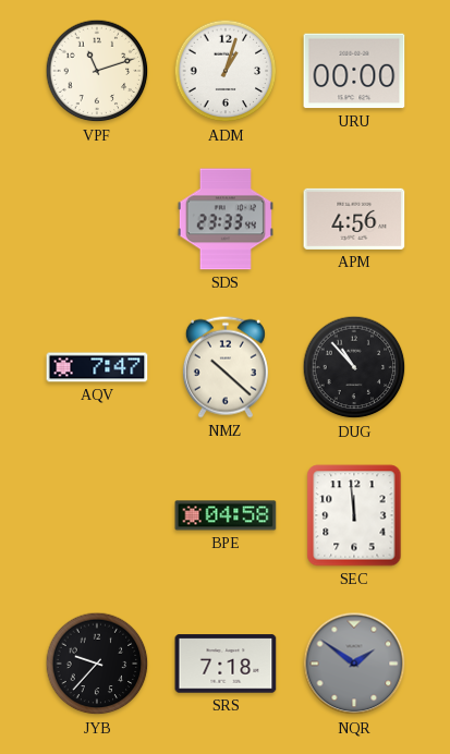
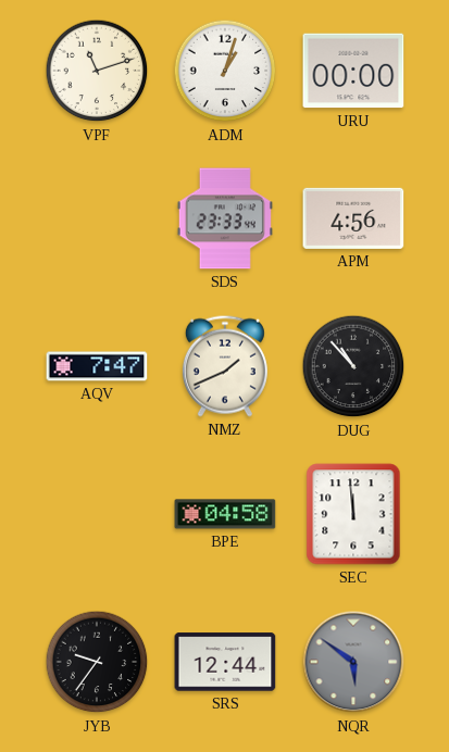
NMZ: 10:22 -> 1:41 (225, 366)
JYB: 9:37 -> 9:36 (97, 662)
SRS: 7:18 -> 12:44 (225, 662)
NQR: 1:51 -> 5:51 (353, 662)
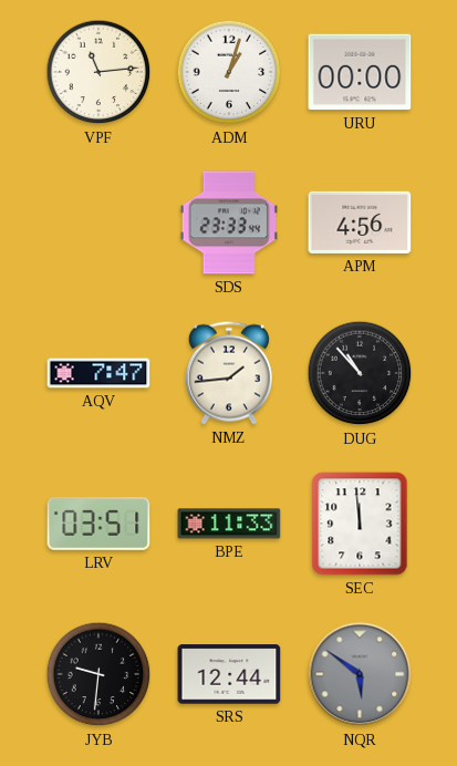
VPF: 11:12 -> 11:14 (98, 72)
NMZ: 1:41 -> 1:44 (229, 373)
LRV: none -> 03:51 (98, 524)
BPE: 04:58 -> 11:33 (229, 524)
JYB: 9:36 -> 9:31 (98, 674)
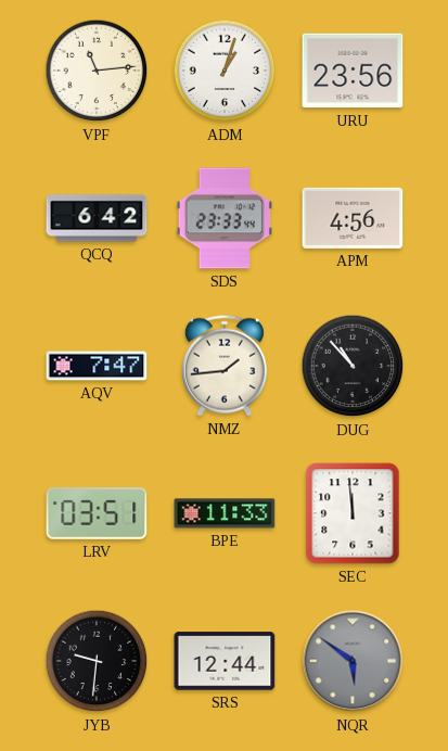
URU: 00:00 -> 23:56 (353, 71)
QCQ: none -> 6:42 (97, 218)
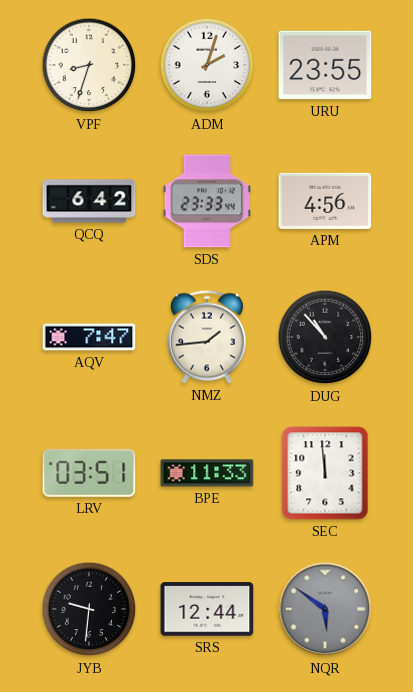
VPF: 11:14 -> 8:33 (89, 65)
ADM: 1:03 -> 2:03 (207, 65)
URU: 23:56 -> 23:55 (325, 65)
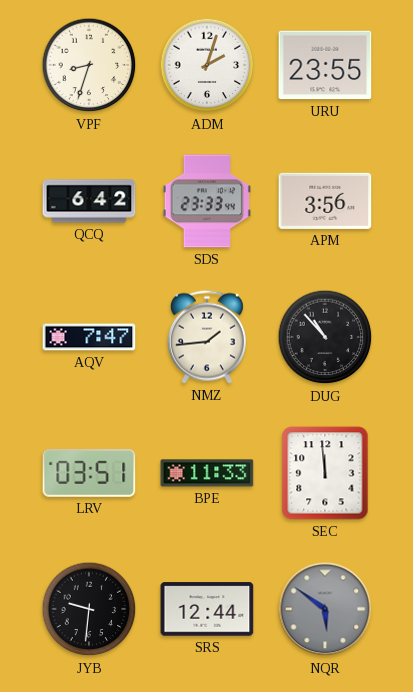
APM: 4:56 -> 3:56 (325, 201)
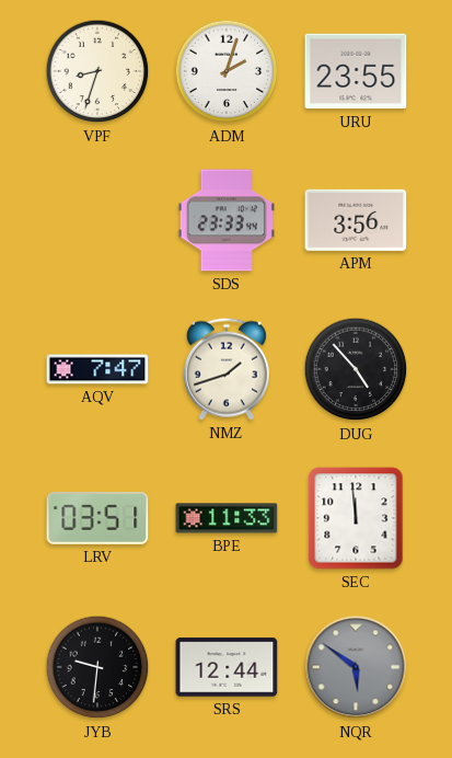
QCQ: 6:42 -> none (89, 201)
NMZ: 1:44 -> 1:42 (227, 369)
DUG: 10:53 -> 4:53 (356, 369)
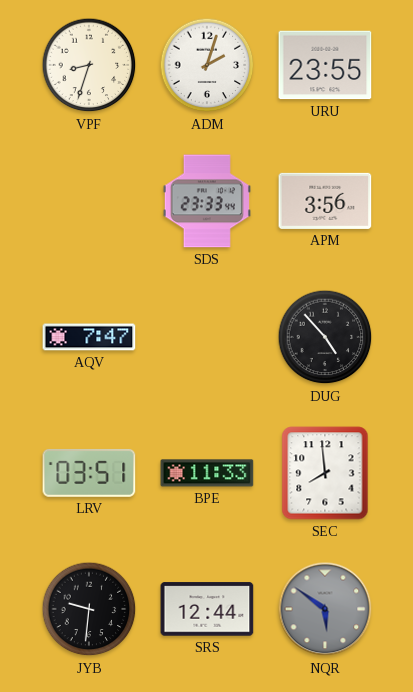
NMZ: 1:42 -> none (227, 369)
SEC: 11:59 -> 7:59 (325, 473)
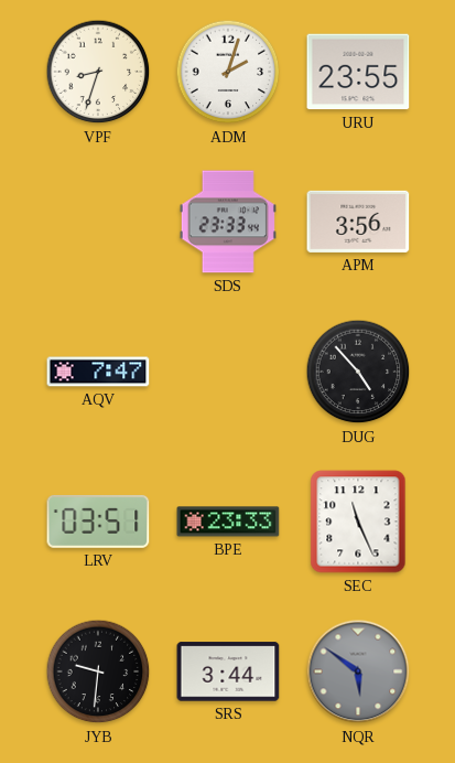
BPE: 11:33 -> 23:33 (228, 522)
SEC: 7:59 -> 11:26 (358, 522)
SRS: 12:44 -> 3:44 (228, 671)
